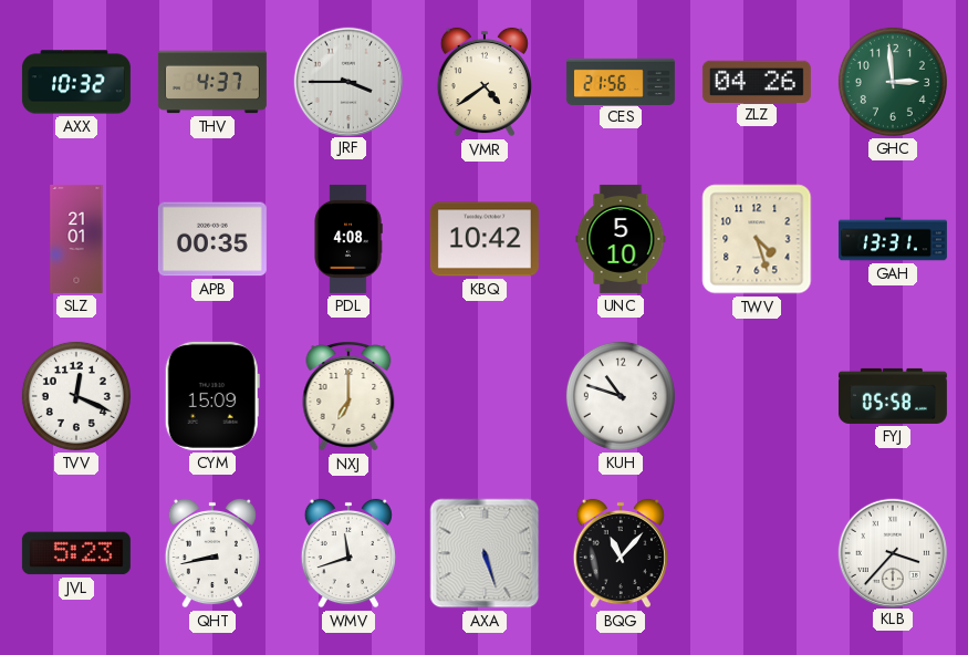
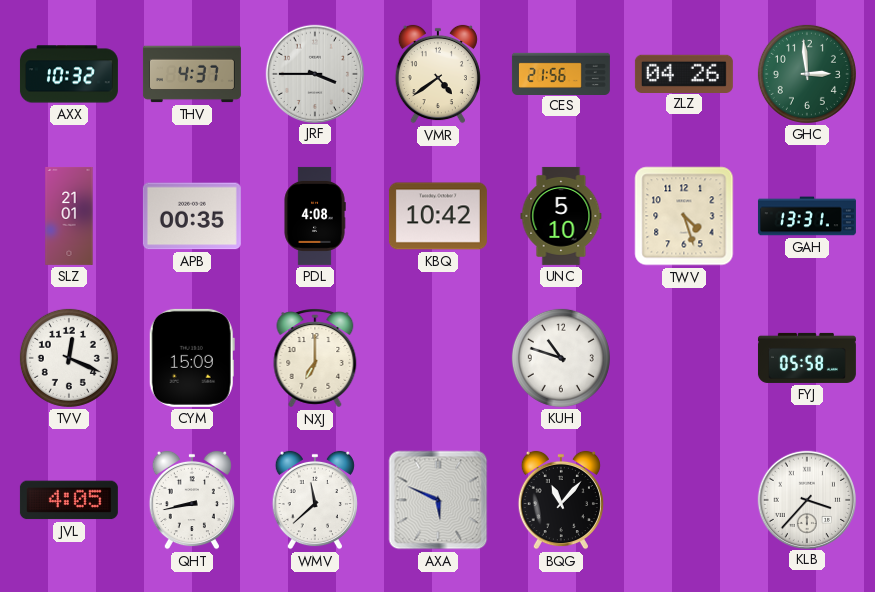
JVL: 5:23 -> 4:05 (69, 500)
WMV: 11:42 -> 11:38 (315, 500)
AXA: 5:27 -> 5:49 (438, 500)
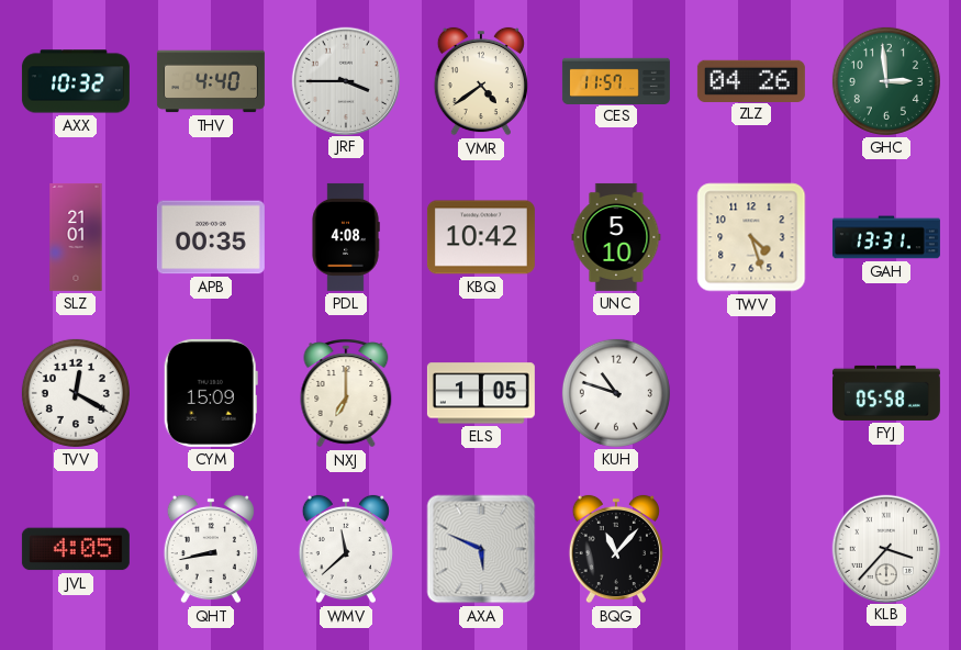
THV: 4:37 -> 4:40 (211, 81)
CES: 21:56 -> 11:57 (616, 80)
TVV: 12:19 -> 12:20 (76, 393)
ELS: none -> 1:05 (481, 393)
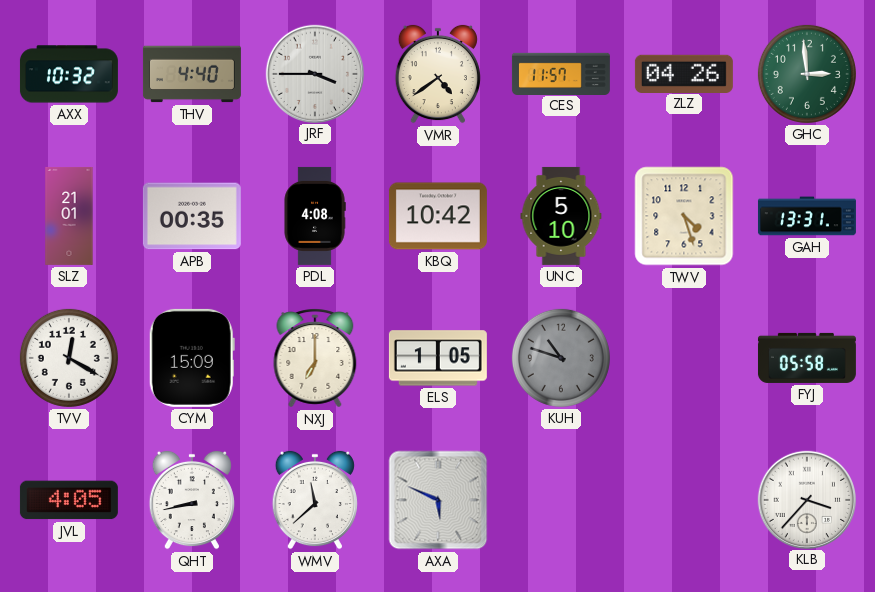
KUH dial: white -> grey (561, 358)
BQG: 11:07 -> none (616, 549)
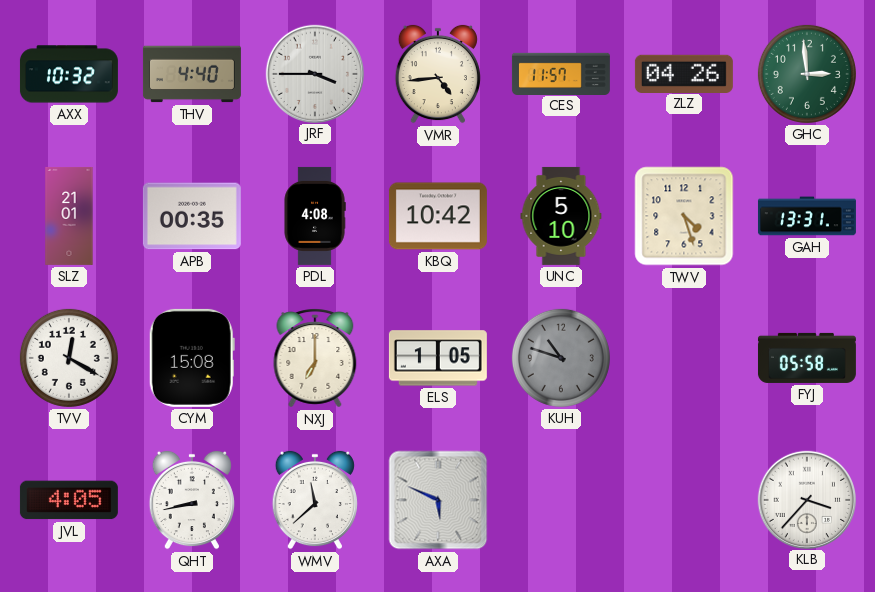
VMR: 4:39 -> 4:44 (438, 74)
CYM: 15:09 -> 15:08 (192, 358)
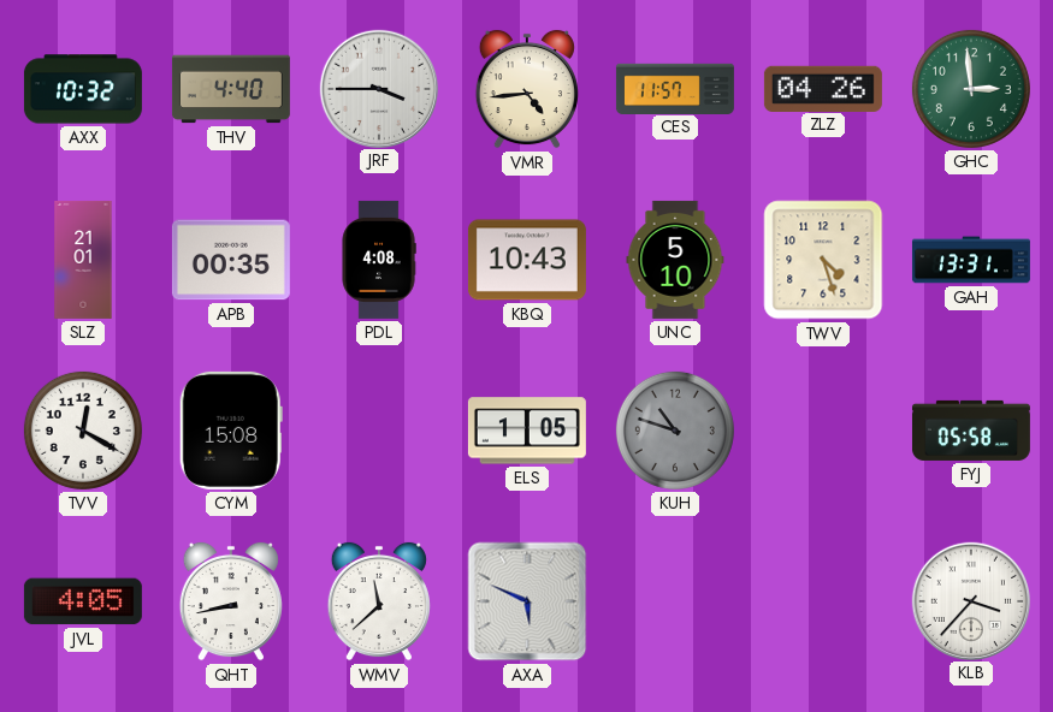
KBQ: 10:42 -> 10:43 (527, 260)
NXJ: 7:00 -> none (315, 358)
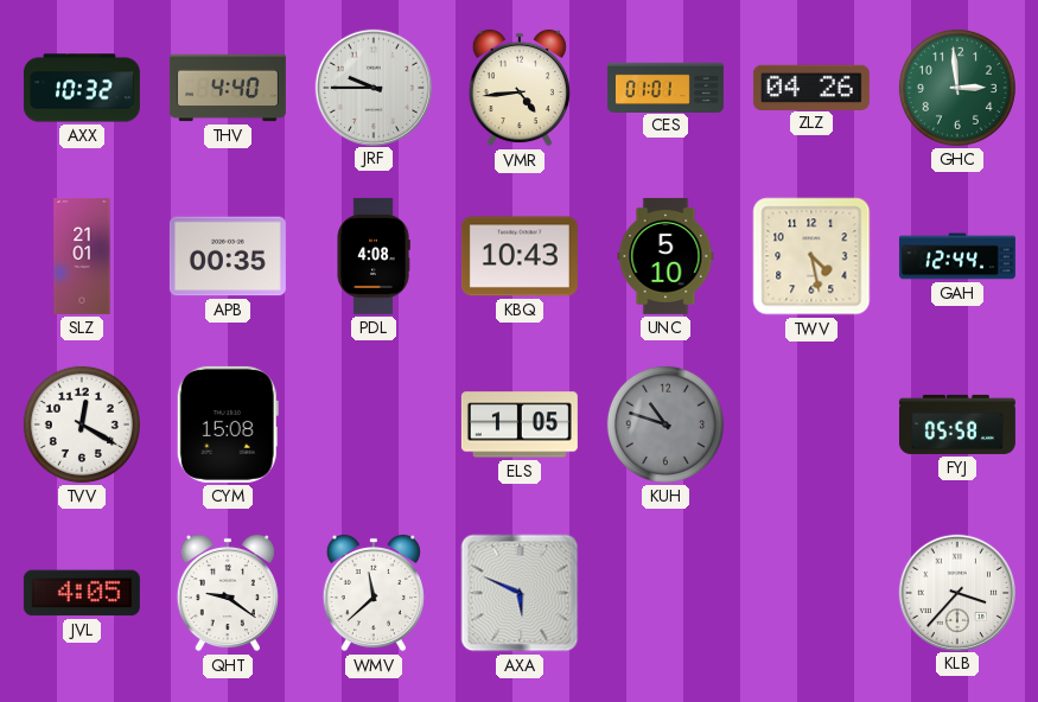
JRF: 3:45 -> 9:45 (372, 87)
CES: 11:57 -> 01:01 (666, 87)
TWV: 4:27 -> 4:28 (811, 256)
GAH: 13:31 -> 12:44 (957, 256)
QHT: 8:43 -> 9:21 (228, 593)
